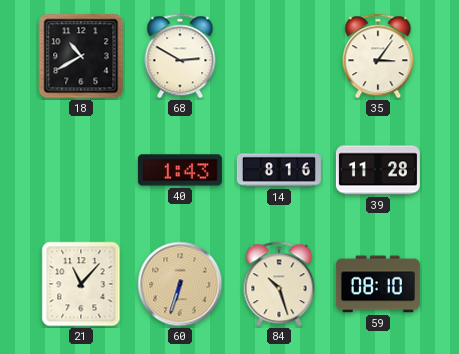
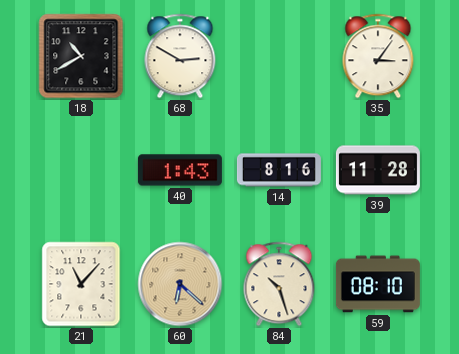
60: 6:33 -> 6:22 (180, 284)
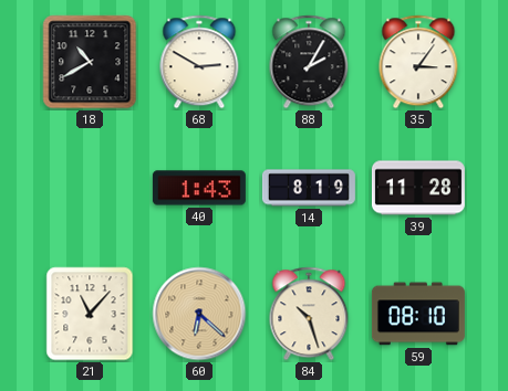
88: none -> 2:05 (309, 62)
14: 8:16 -> 8:19 (309, 188)
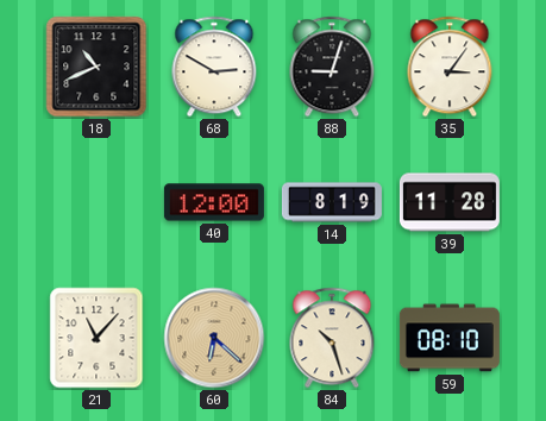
18: 10:40 -> 10:41 (96, 67)
88: 2:05 -> 9:03 (332, 67)
40: 1:43 -> 12:00 (214, 202)
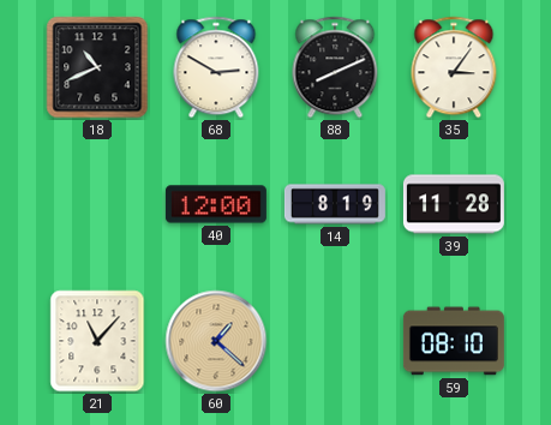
88: 9:03 -> 8:11 (335, 67)
60: 6:22 -> 1:22 (216, 341)
84: 10:27 -> none (332, 338)
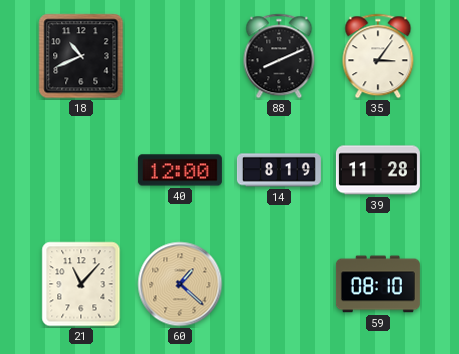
68: 2:50 -> none (216, 67)
